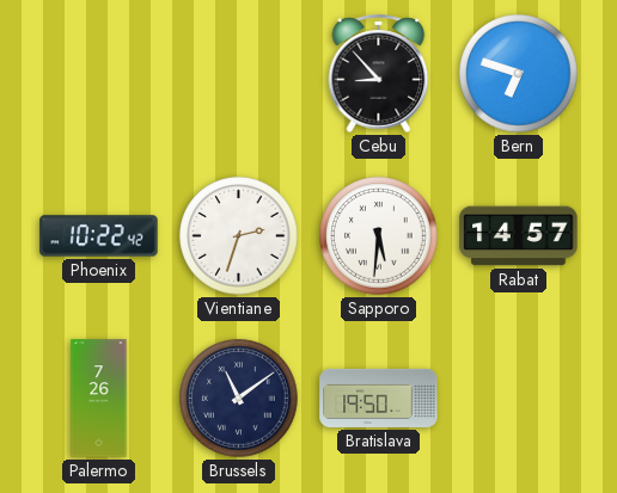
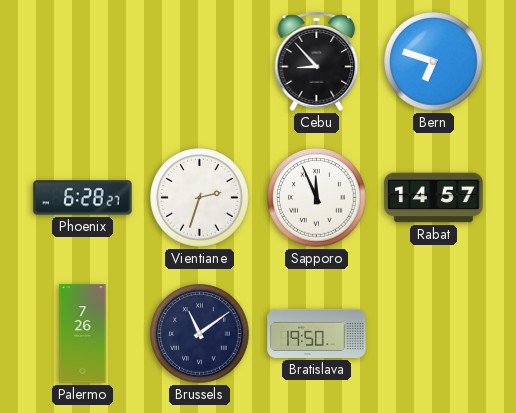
Phoenix: 10:22 -> 6:28 (83, 198)
Sapporo: 5:31 -> 11:56 (317, 198)
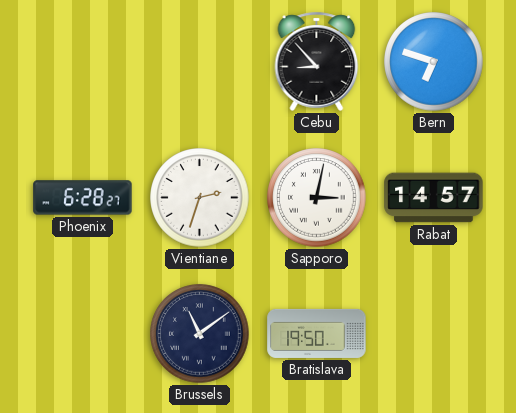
Sapporo: 11:56 -> 3:02 (317, 198)
Palermo: 7:26 -> none (83, 334)
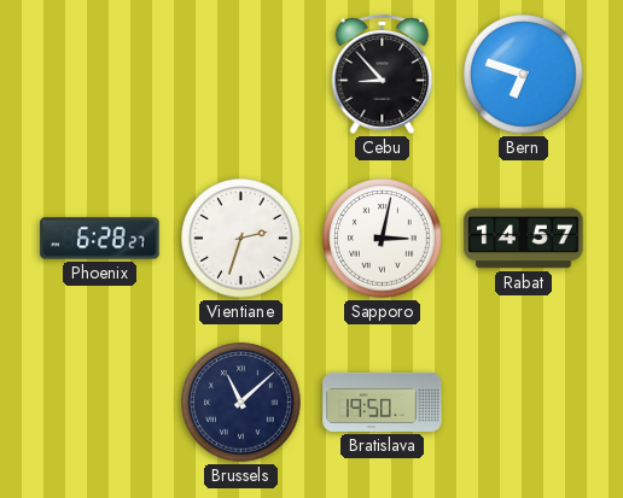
Brussels: 11:09 -> 11:08 (241, 403)
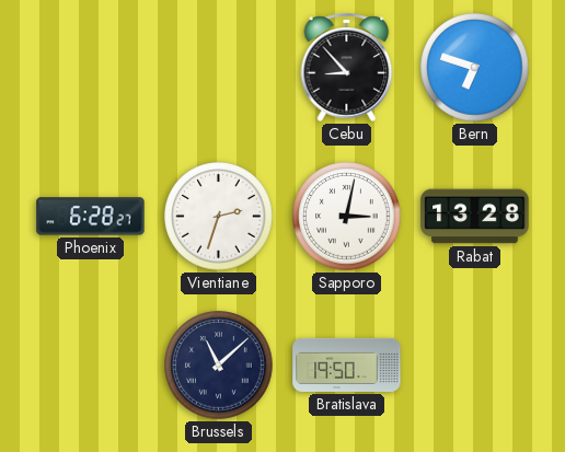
Rabat: 14:57 -> 13:28 (475, 217)
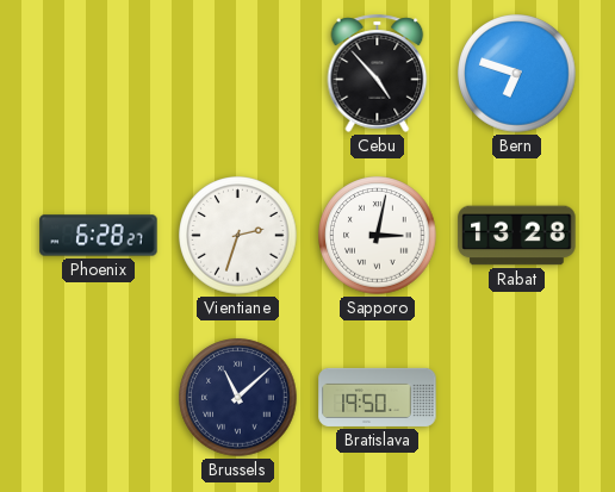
Cebu: 8:53 -> 4:53 (378, 73)
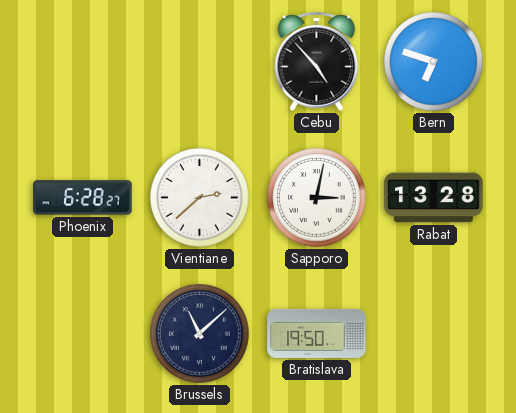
Vientiane: 2:33 -> 2:38 (200, 198)
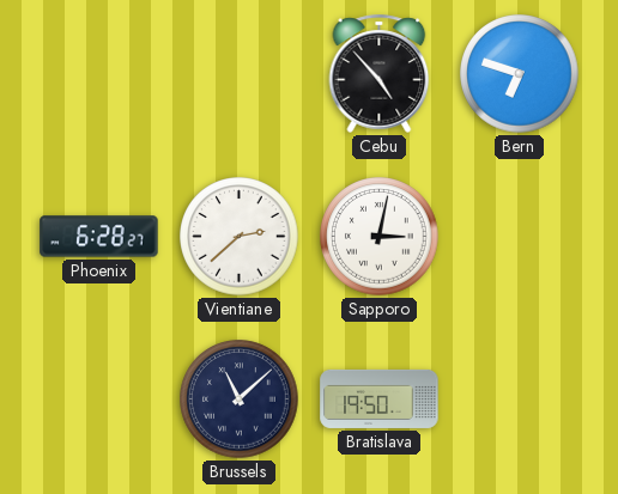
Rabat: 13:28 -> none (434, 198)
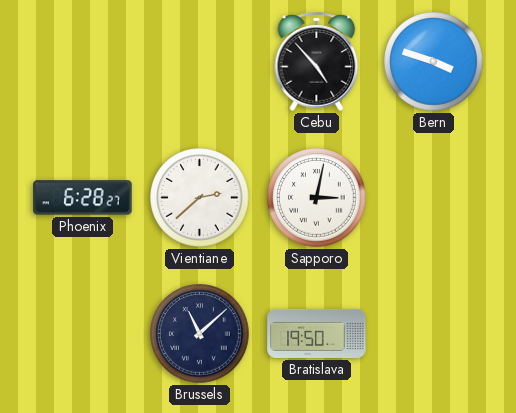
Bern: 6:48 -> 3:48 (434, 62)
